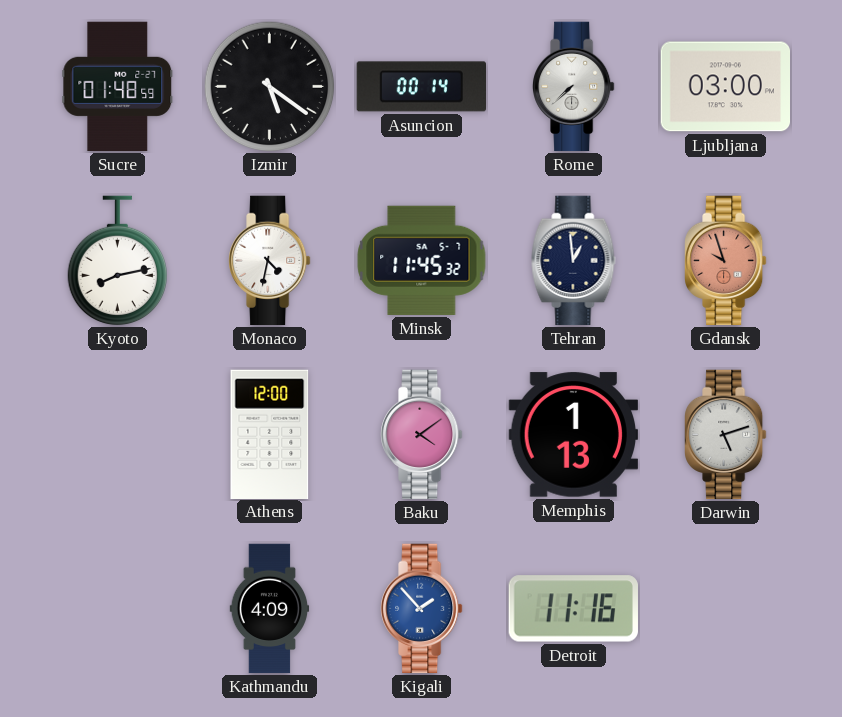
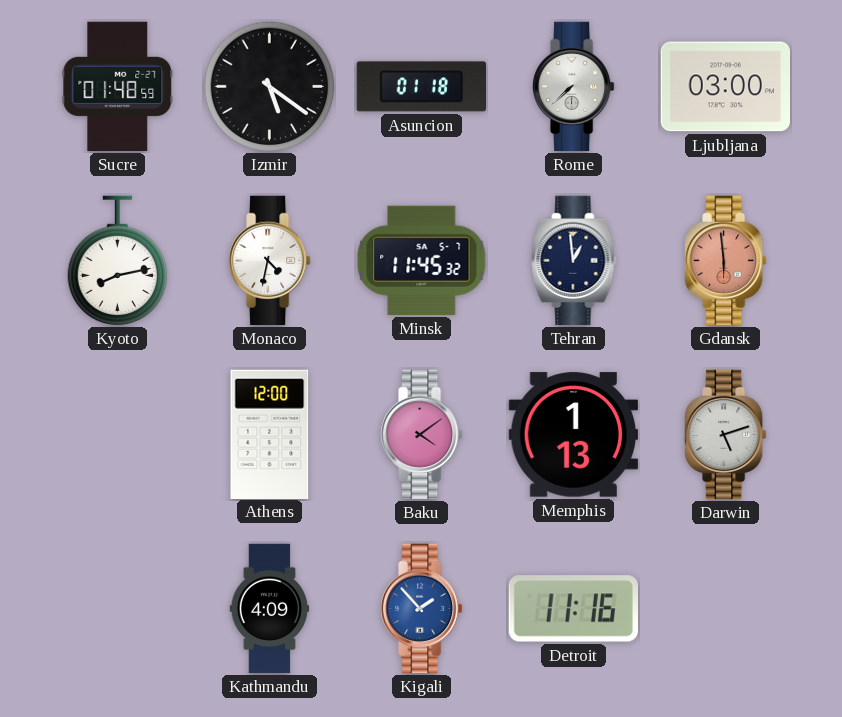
Asuncion: 00:14 -> 01:18 (422, 87)
Gdansk: 9:57 -> 5:59 (726, 261)
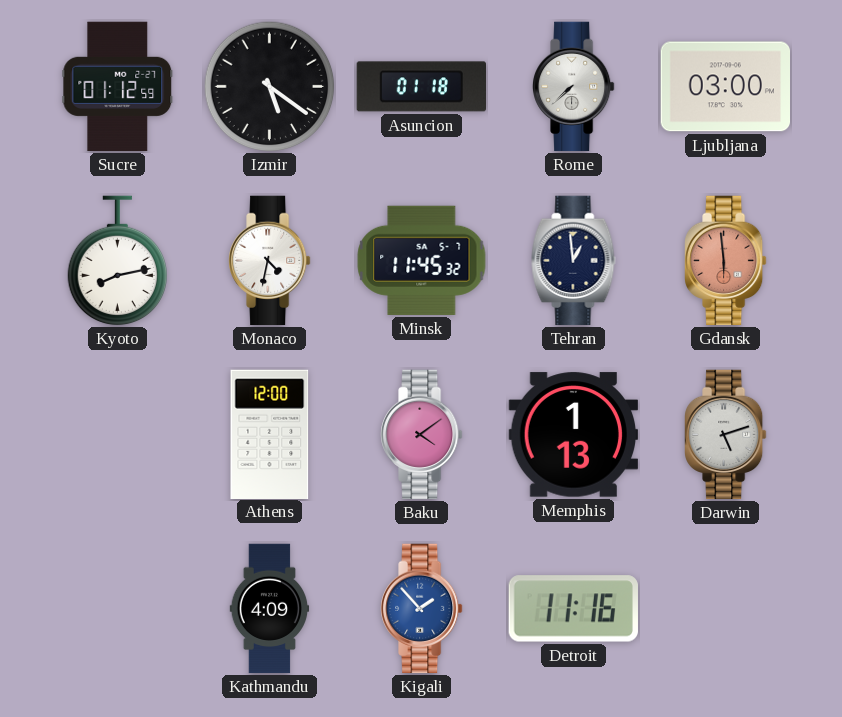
Sucre: 01:48 -> 01:12 (118, 87)
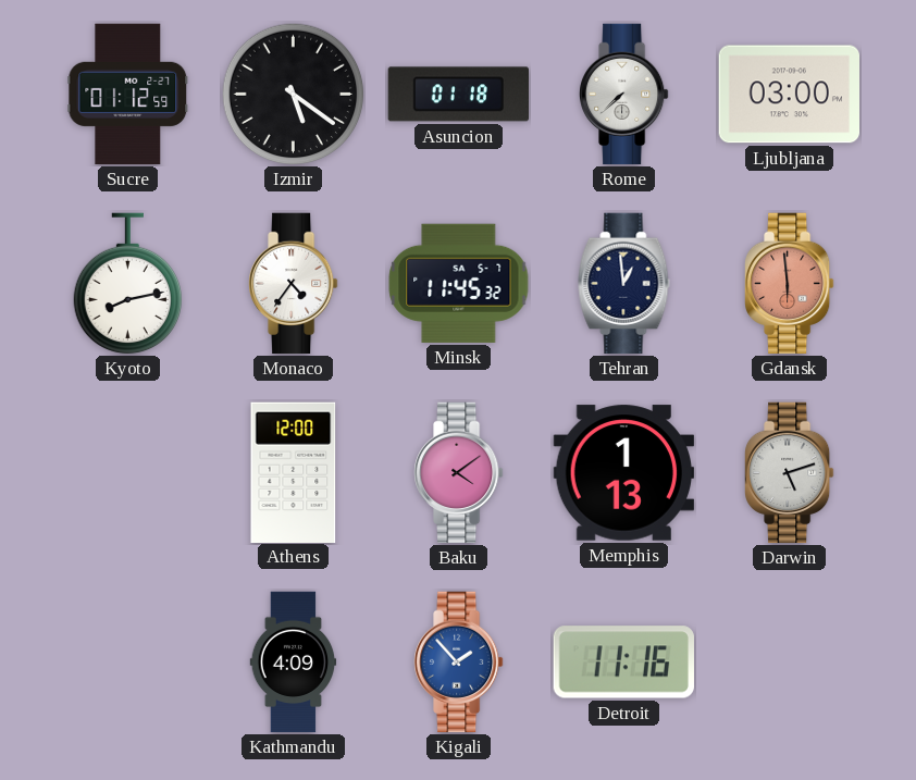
Monaco: 4:32 -> 4:36 (294, 284)
